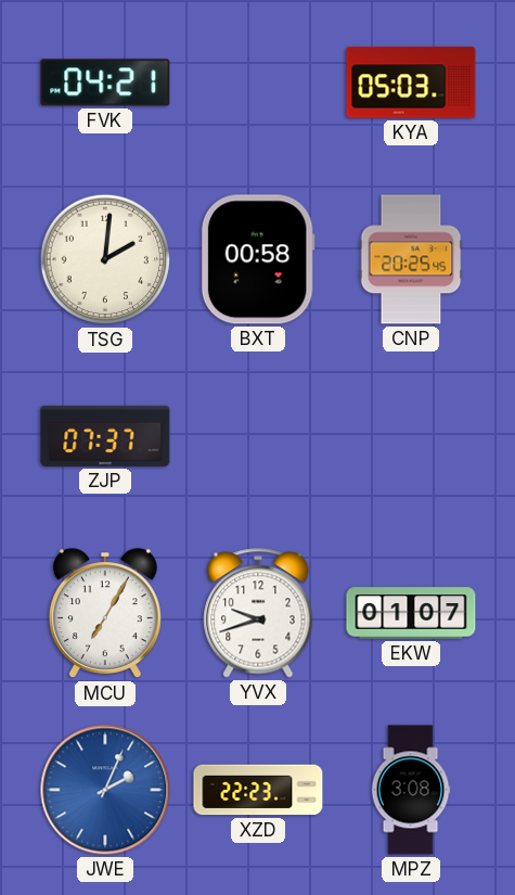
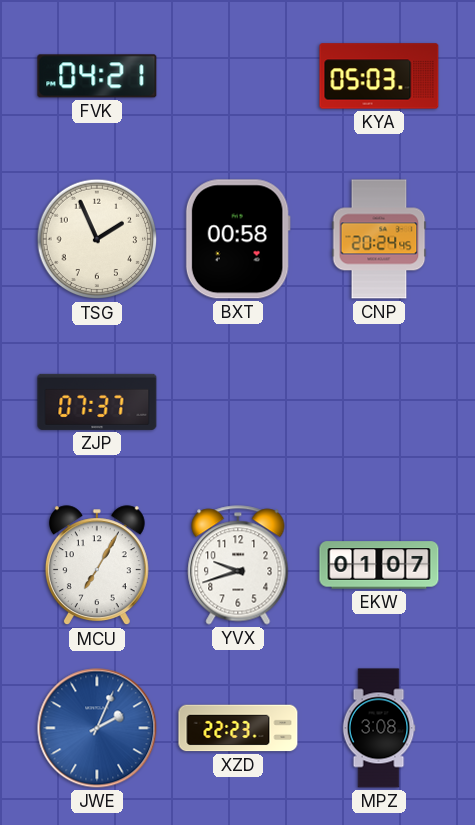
TSG: 2:01 -> 1:56 (97, 239)
CNP: 20:25 -> 20:24 (379, 239)
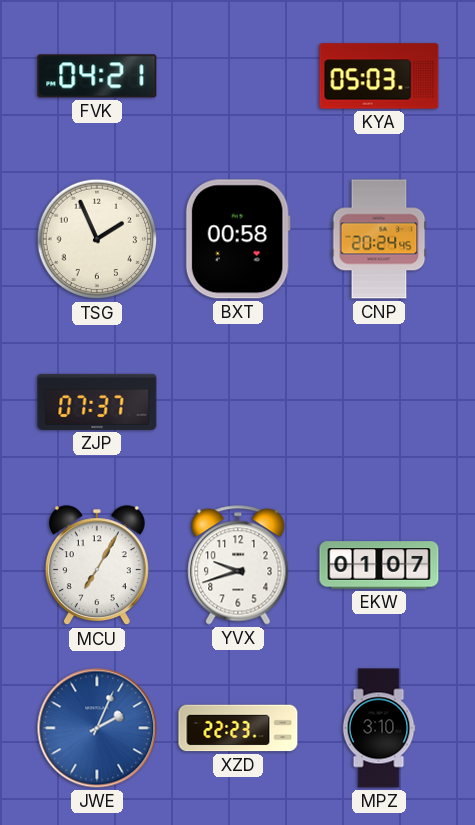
MPZ: 3:08 -> 3:10 (379, 728)
